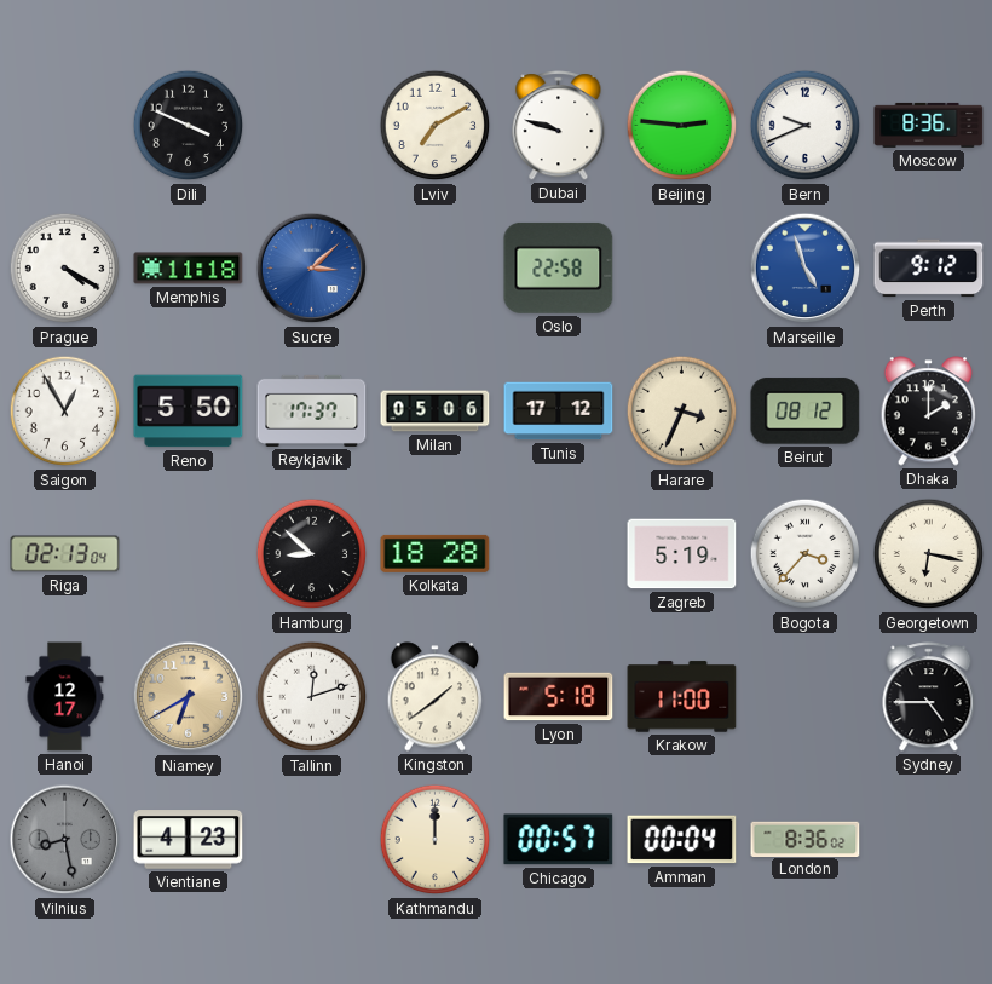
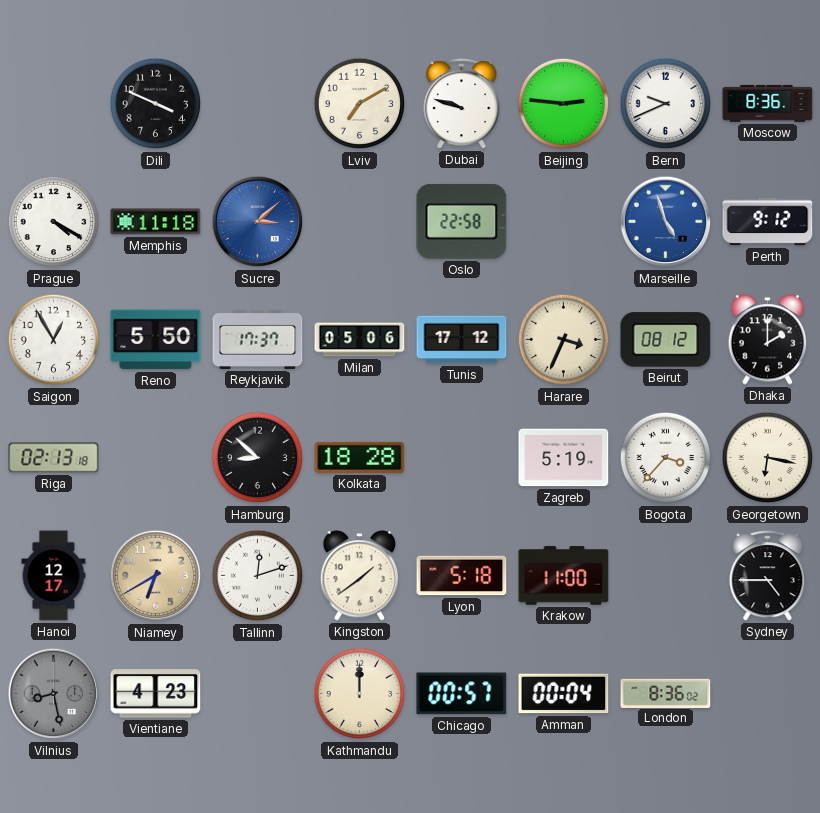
Riga: 02:13:04 -> 02:13:18 (54, 458)
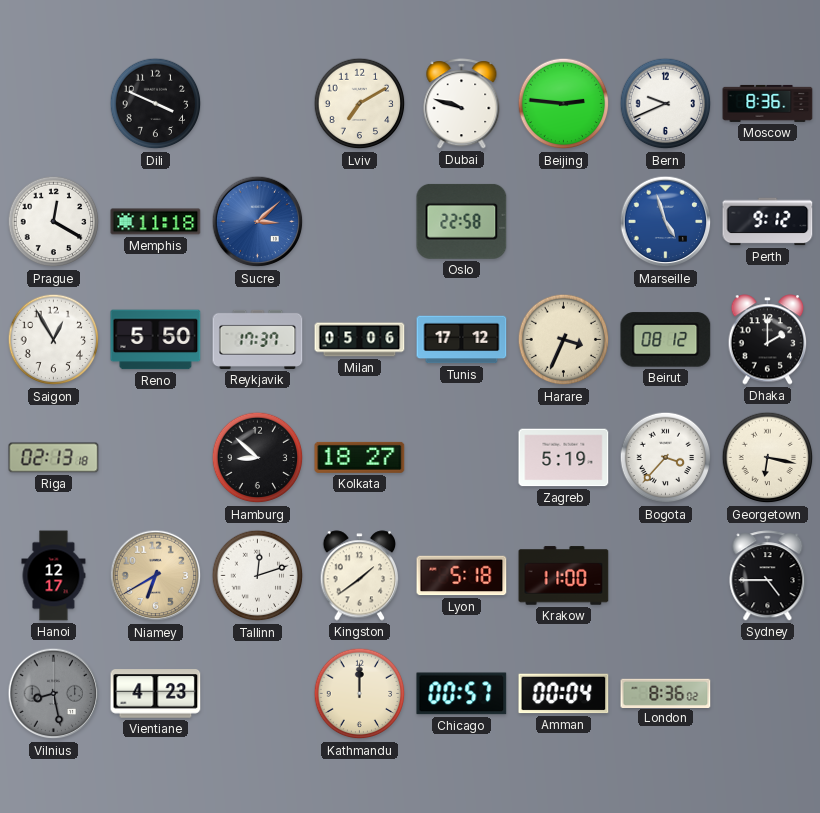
Prague: 4:20 -> 12:20 (54, 222)
Kolkata: 18:28 -> 18:27 (360, 457)
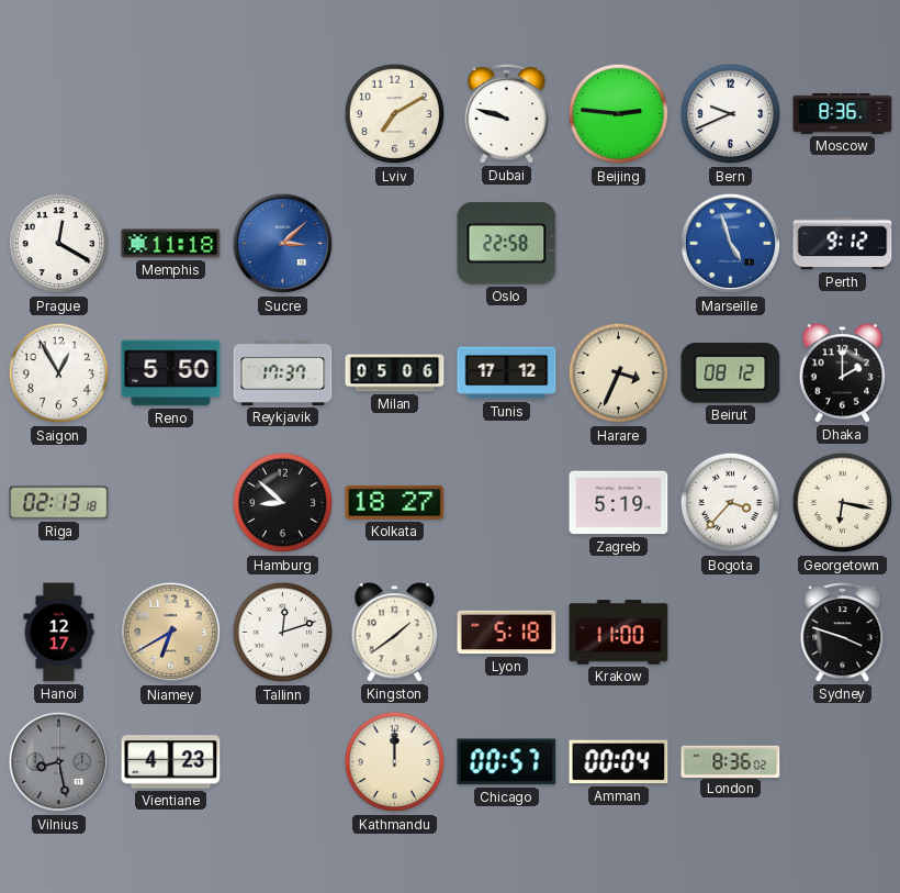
Dili: 3:49 -> none (156, 104)
Sydney: 4:45 -> 3:48 (843, 633)
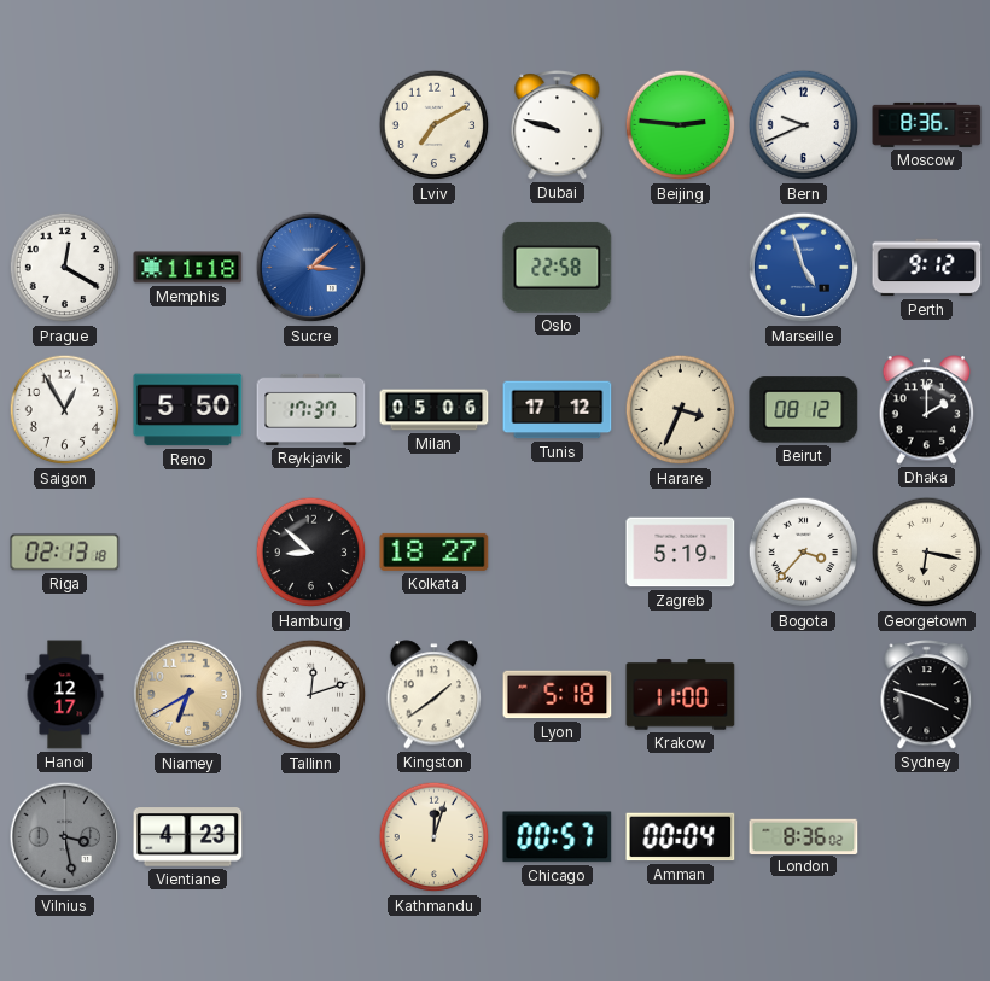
Vilnius: 8:28 -> 3:28 (65, 837)
Kathmandu: 12:00 -> 12:03 (435, 837)
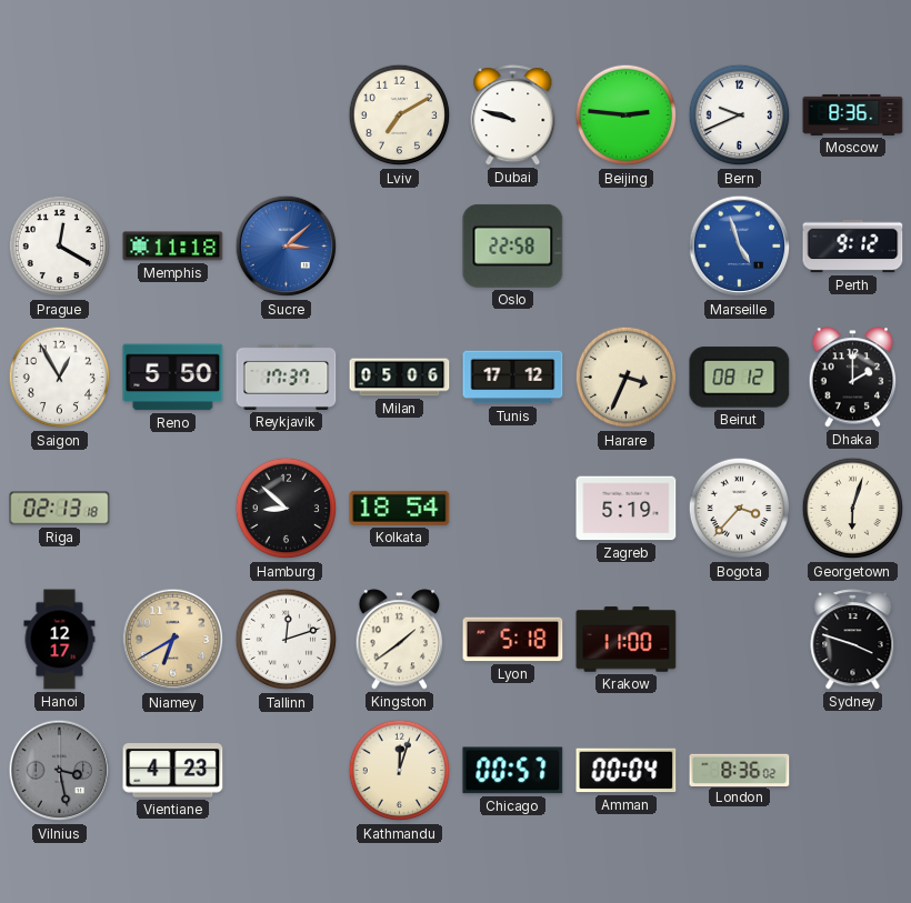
Kolkata: 18:27 -> 18:54 (400, 508)
Georgetown: 6:17 -> 6:03 (853, 509)
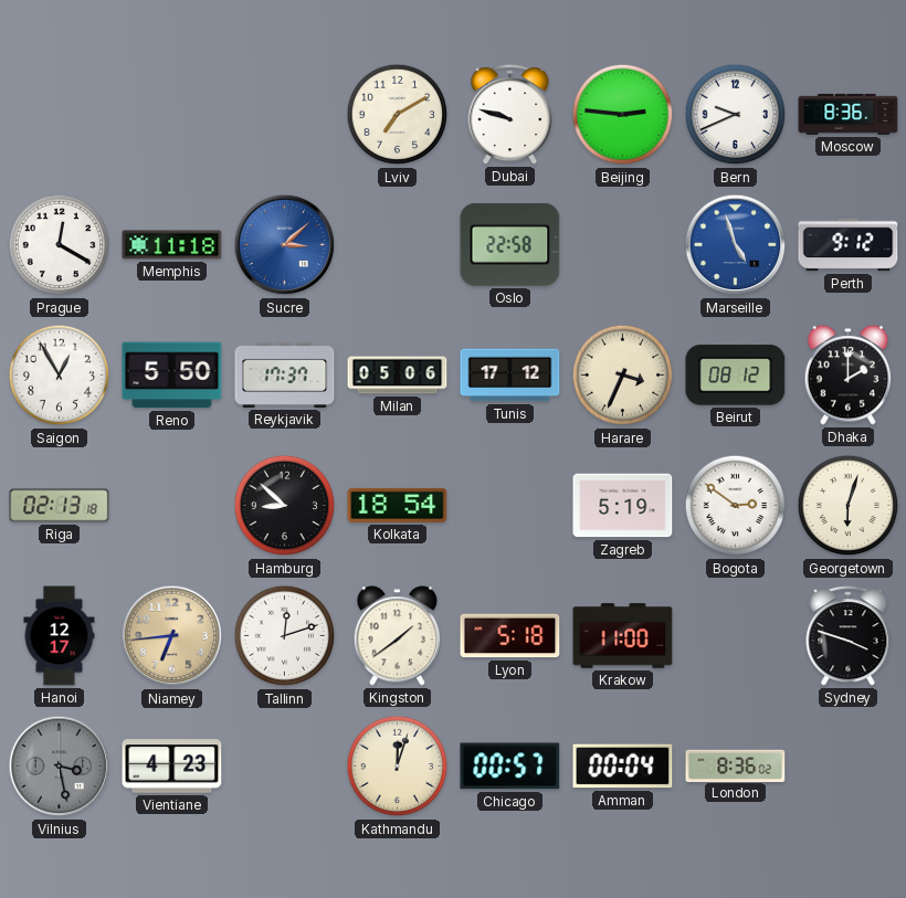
Bogota: 3:37 -> 2:51 (736, 506)
Niamey: 6:40 -> 6:44 (172, 636)
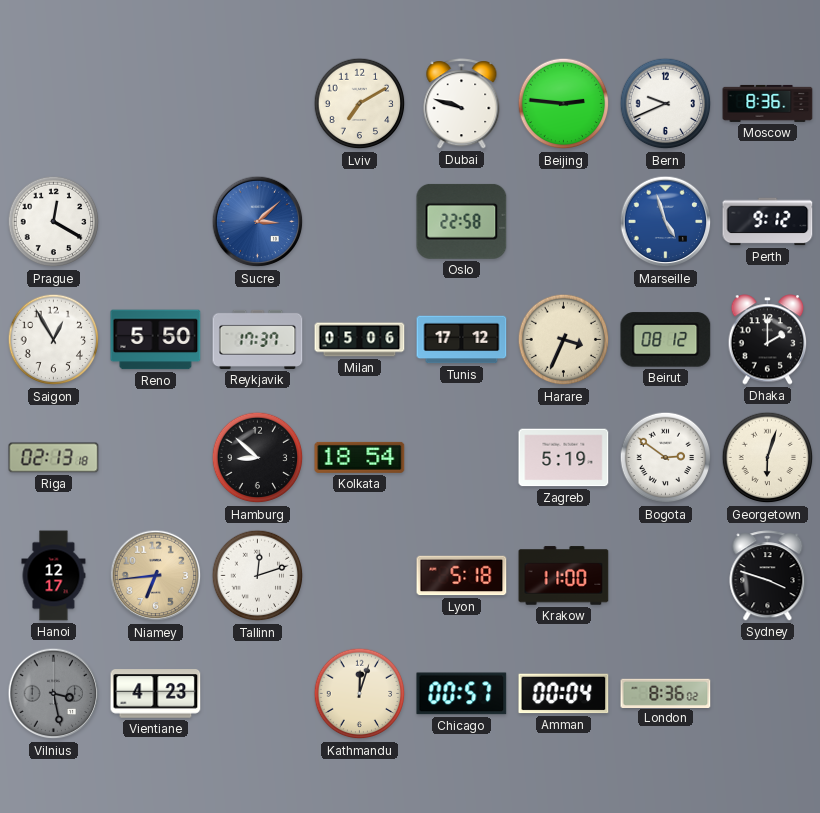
Memphis: 11:18 -> none (172, 245)
Kingston: 1:39 -> none (398, 636)
